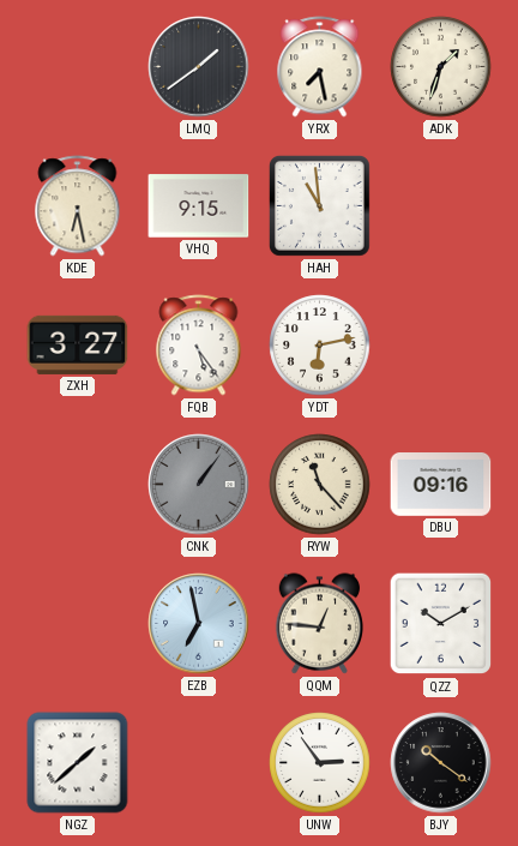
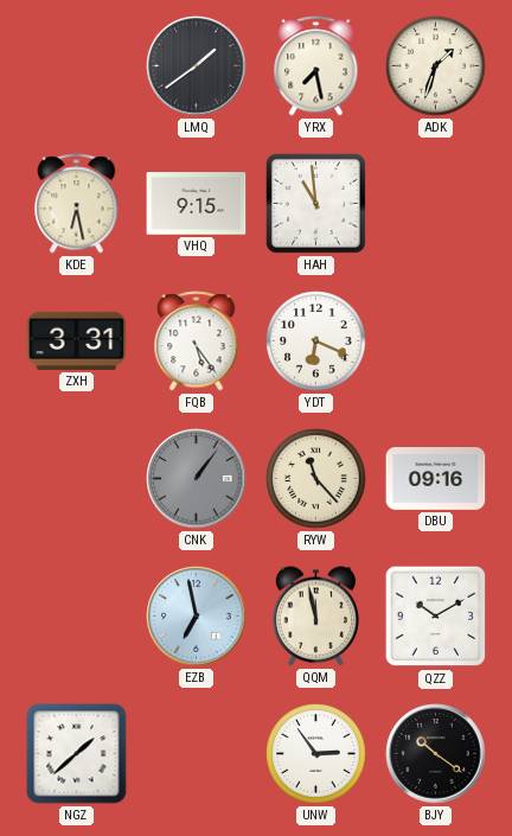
ZXH: 3:27 -> 3:31 (77, 340)
YDT: 6:13 -> 6:19 (316, 342)
QQM: 12:46 -> 11:58 (316, 617)
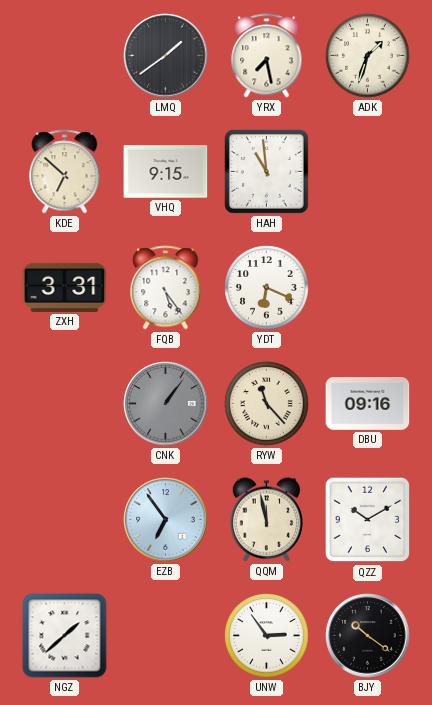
KDE: 6:28 -> 6:52 (65, 172)
EZB: 6:58 -> 6:54 (166, 520)
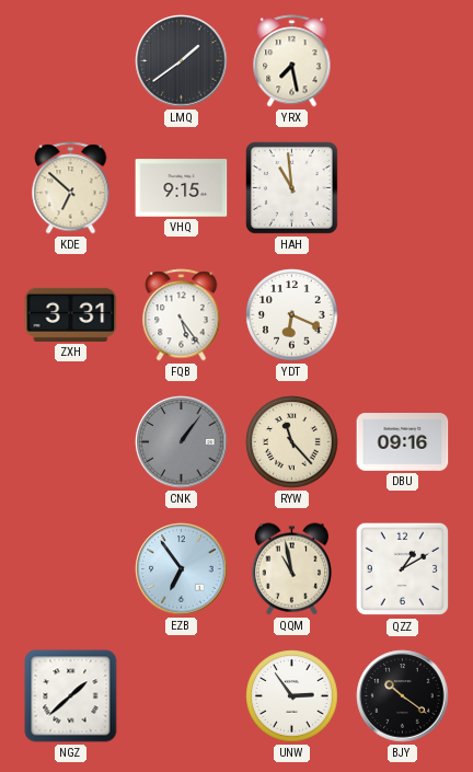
ADK: 1:33 -> none (368, 56)
QQM: 11:58 -> 10:58 (292, 569)
QZZ: 10:10 -> 1:10 (403, 569)
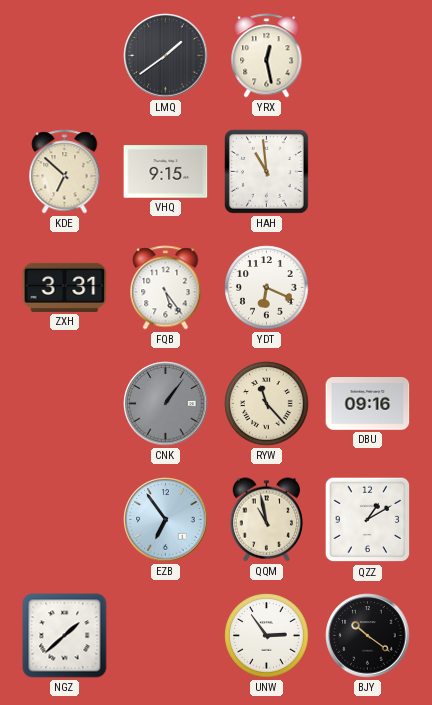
YRX: 7:28 -> 12:28 (267, 56)
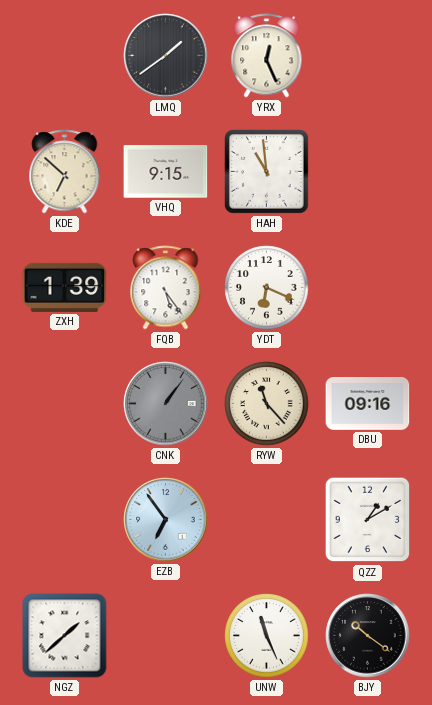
YRX: 12:28 -> 12:26 (267, 56)
ZXH: 3:31 -> 1:39 (65, 287)
QQM: 10:58 -> none (267, 520)
UNW: 2:54 -> 11:26 (267, 636)
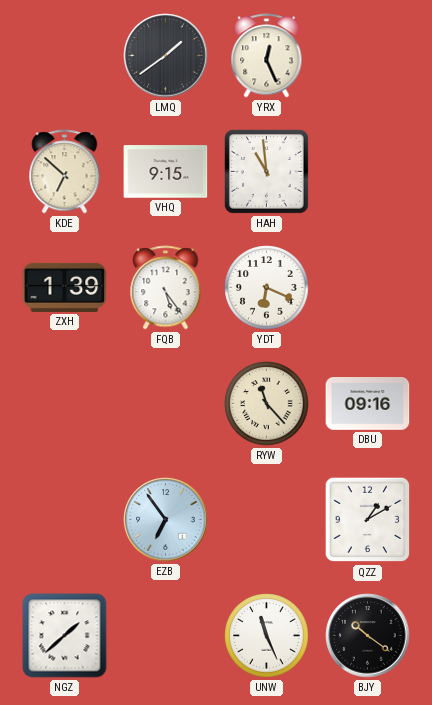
CNK: 1:06 -> none (166, 404)
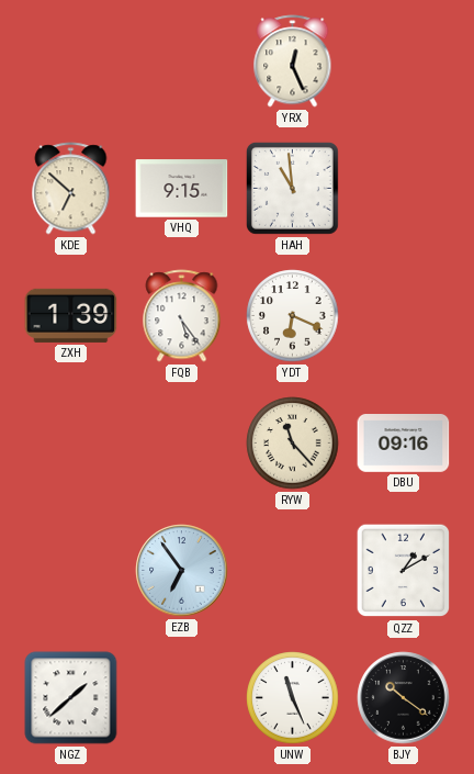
LMQ: 1:39 -> none (166, 56)
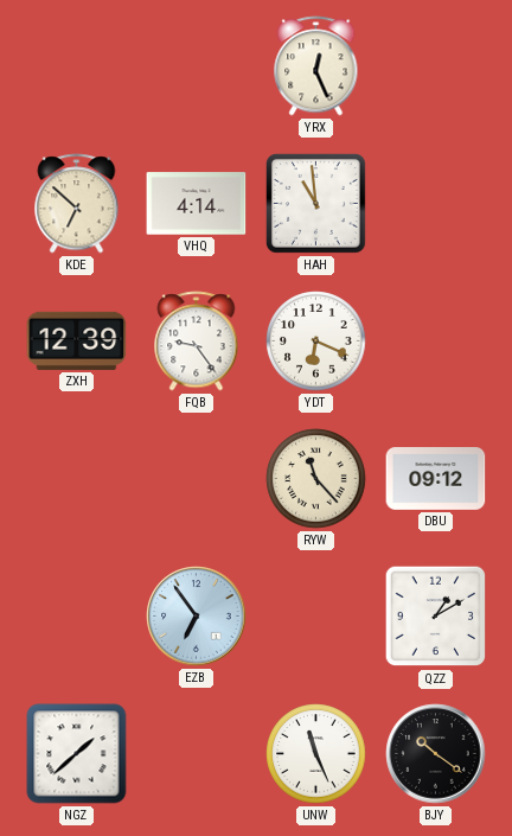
VHQ: 9:15 -> 4:14 (197, 204)
ZXH: 1:39 -> 12:39 (77, 340)
FQB: 5:24 -> 9:24 (197, 342)
DBU: 09:16 -> 09:12 (436, 479)
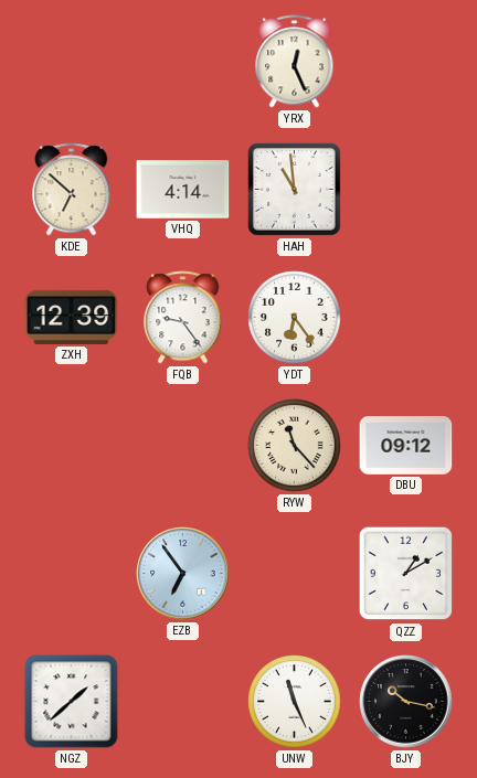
YDT: 6:19 -> 6:24 (295, 318)
BJY: 10:21 -> 10:17 (406, 702)
